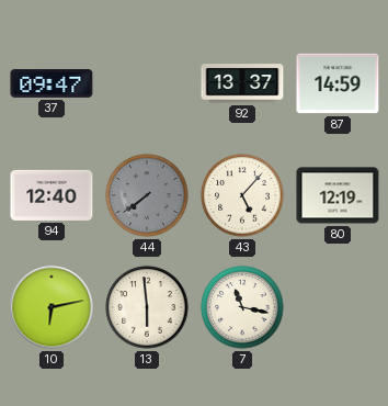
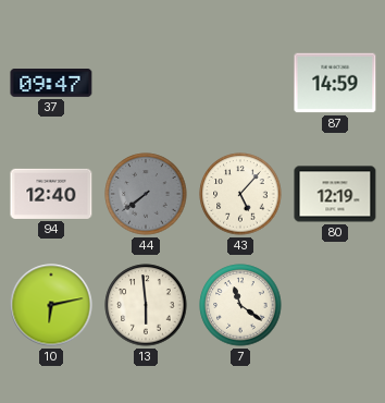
92: 13:37 -> none (242, 83)
7: 11:17 -> 11:21 (240, 305)
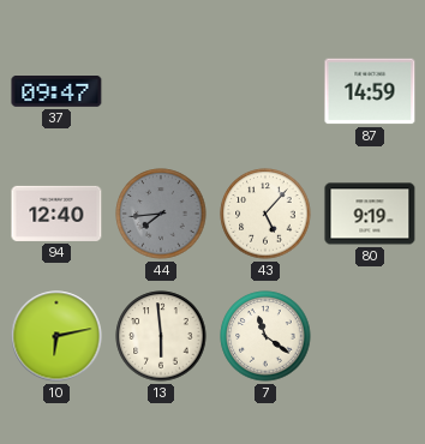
44: 7:39 -> 7:44 (161, 214)
80: 12:19 -> 9:19 (370, 214)
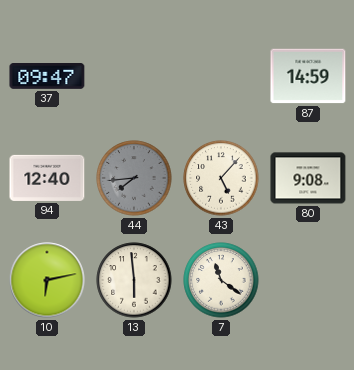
80: 9:19 -> 9:08 (308, 178)
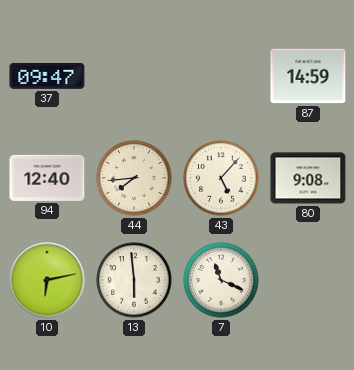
44 dial: grey -> cream (134, 178)
7: 11:21 -> 11:19 (221, 280)
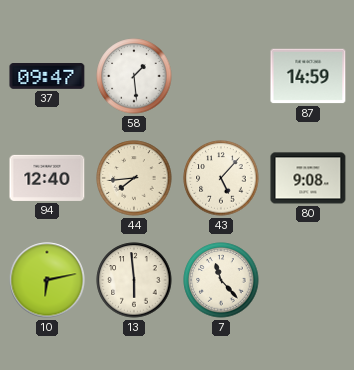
58: none -> 1:29 (134, 76)
7: 11:19 -> 11:23 (221, 280)
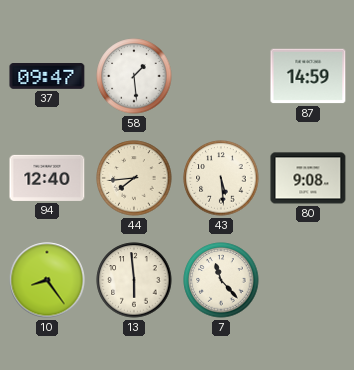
43: 5:07 -> 5:29 (221, 178)
10: 6:13 -> 8:24 (47, 280)
